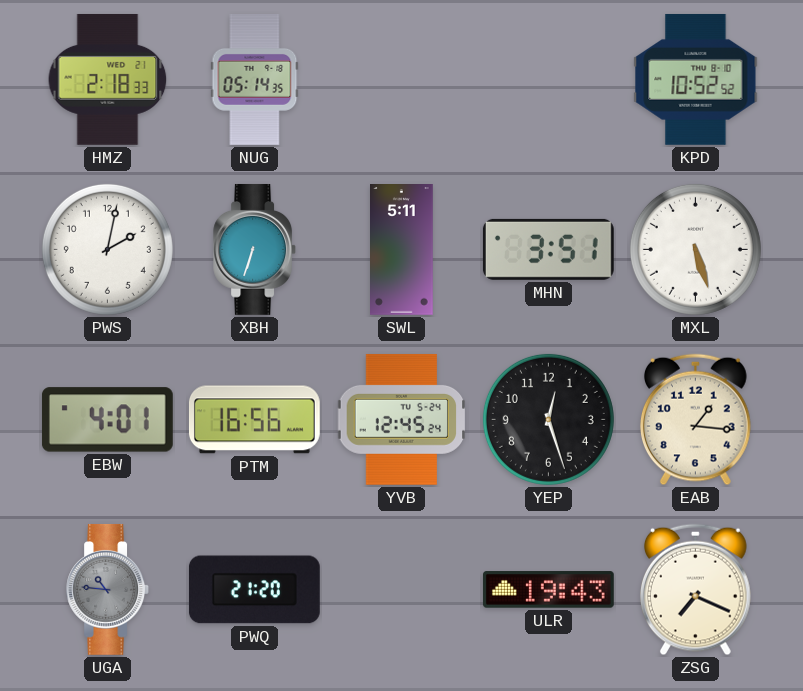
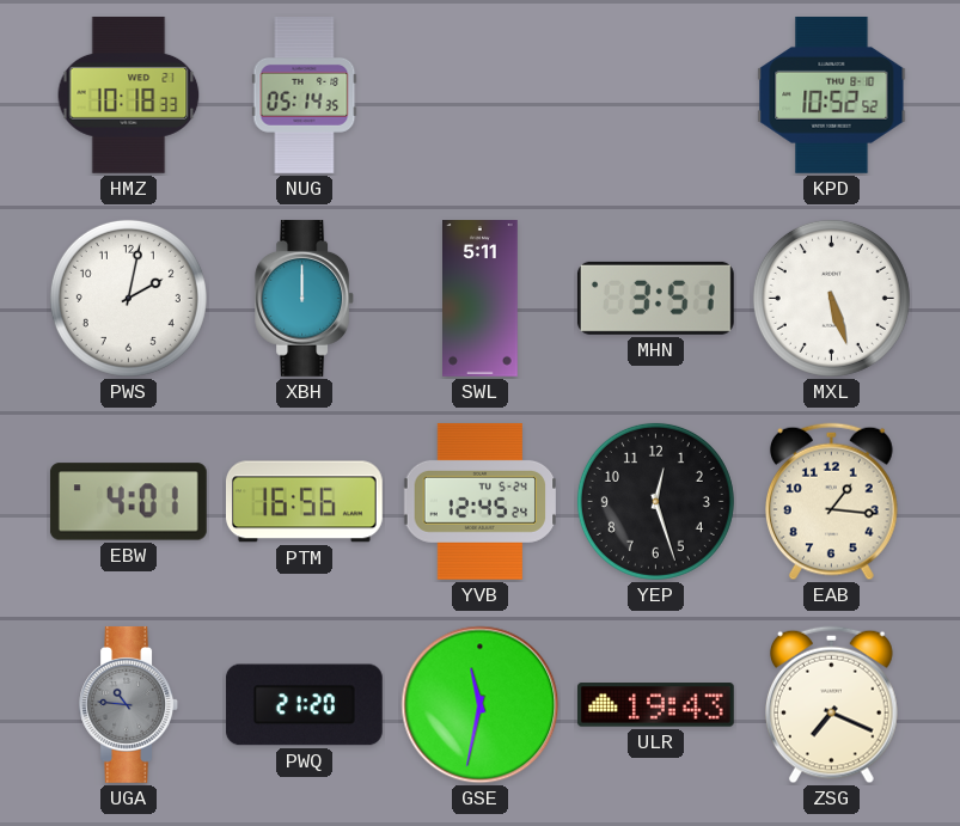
HMZ: 2:18 -> 10:18 (129, 94)
XBH: 6:33 -> 12:00 (304, 298)
GSE: none -> 11:32 (481, 705)
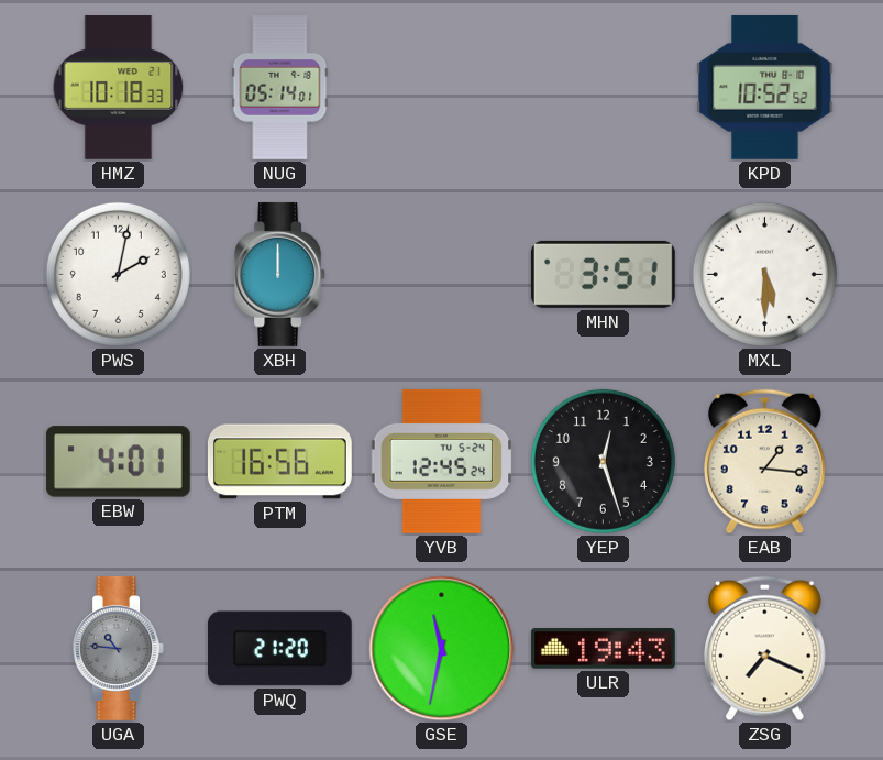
NUG: 05:14:35 -> 05:14:01 (280, 88)
SWL: 5:11 -> none (481, 299)
MXL: 5:27 -> 5:30 (764, 274)
